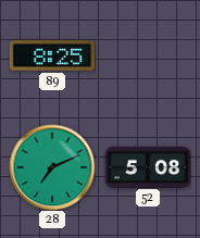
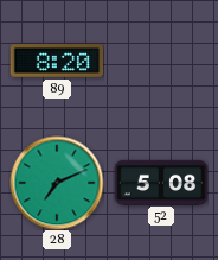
89: 8:25 -> 8:20 (57, 62)
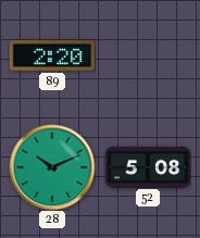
89: 8:20 -> 2:20 (52, 57)
28: 7:11 -> 10:11 (52, 167)
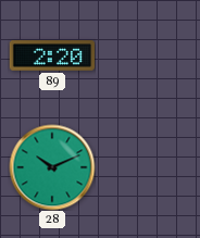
52: 5:08 -> none (148, 166)
